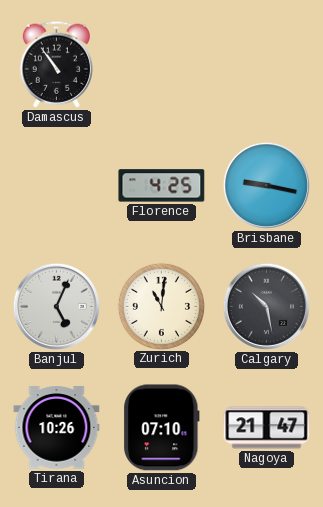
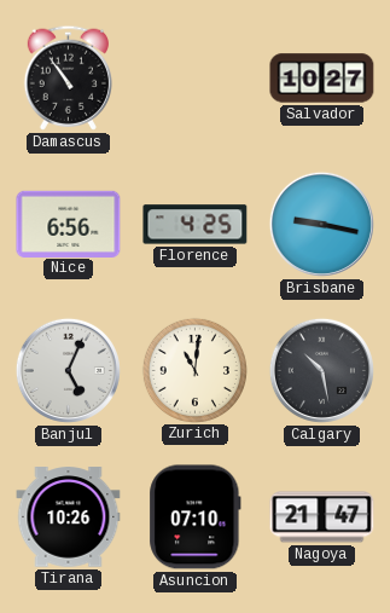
Salvador: none -> 10:27 (322, 79)
Nice: none -> 6:56 (69, 224)
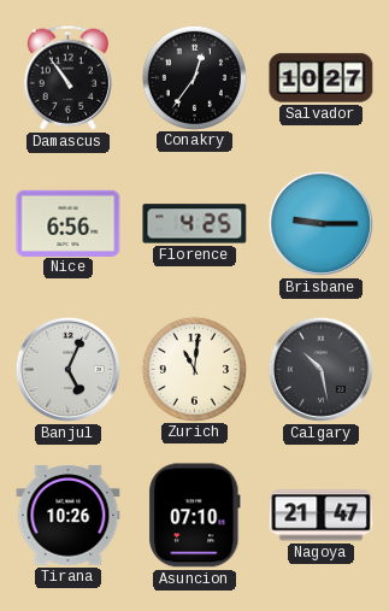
Conakry: none -> 12:36 (194, 77)
Brisbane: 9:17 -> 9:15 (320, 223)
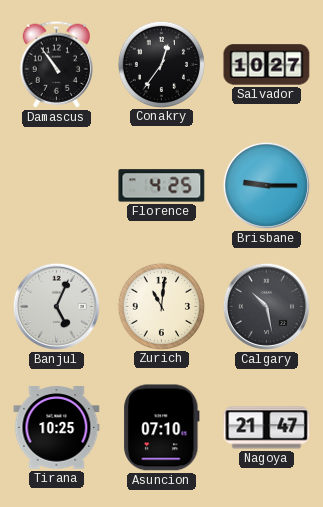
Nice: 6:56 -> none (69, 223)
Tirana: 10:26 -> 10:25 (57, 428)
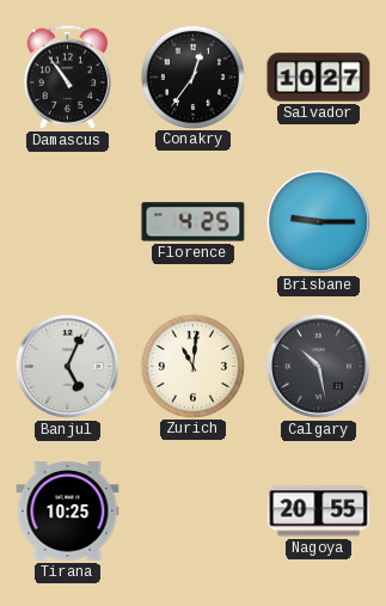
Asuncion: 07:10 -> none (162, 428)
Nagoya: 21:47 -> 20:55 (319, 512)
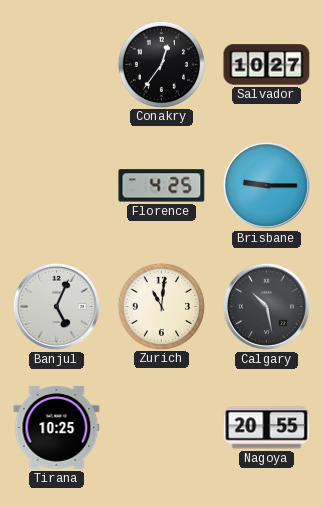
Damascus: 10:54 -> none (67, 76)
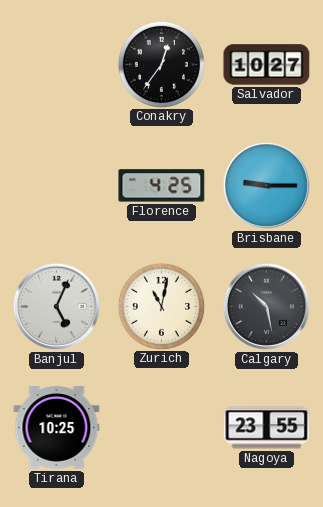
Zurich: 11:01 -> 11:02 (161, 306)
Nagoya: 20:55 -> 23:55 (267, 428)
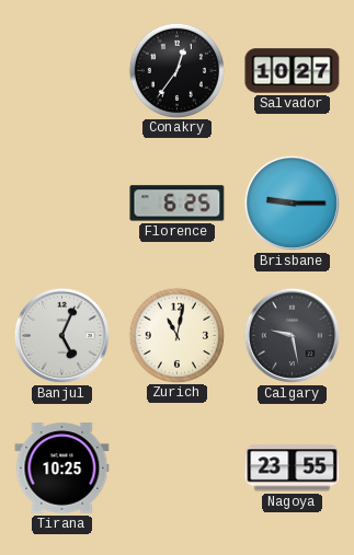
Florence: 4:25 -> 6:25 (178, 204)
Calgary: 10:28 -> 9:28 (292, 335)
